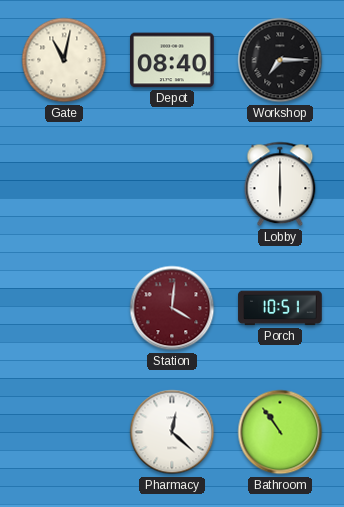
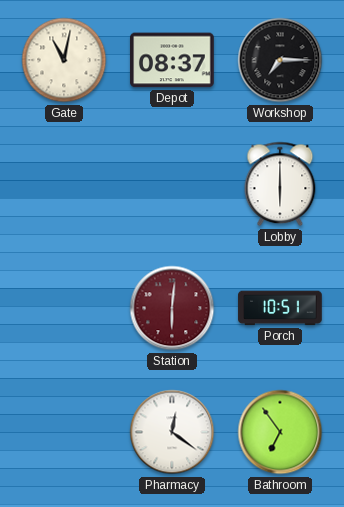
Depot: 08:40 -> 08:37 (172, 60)
Station: 4:01 -> 6:01 (172, 308)
Pharmacy: 12:22 -> 12:21 (172, 432)
Bathroom: 10:54 -> 6:54 (280, 432)
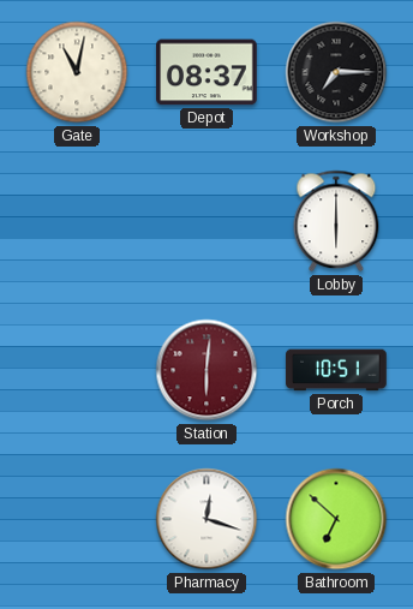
Pharmacy: 12:21 -> 12:18 (206, 519)
Bathroom: 6:54 -> 6:52 (336, 519)
